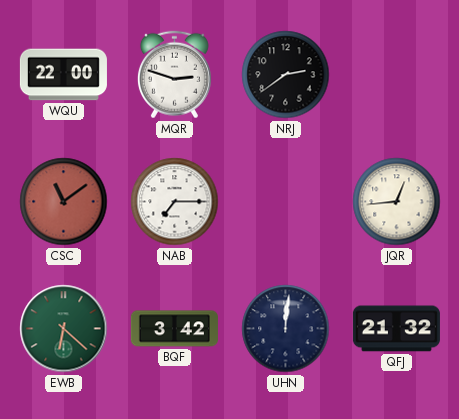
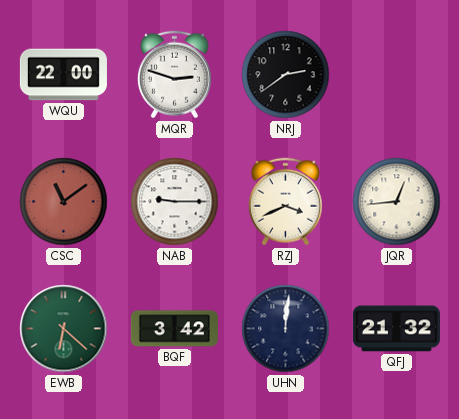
NAB: 7:15 -> 9:15 (175, 202)
RZJ: none -> 3:41 (285, 202)
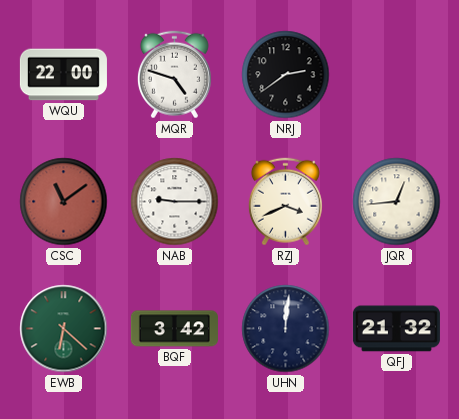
MQR: 2:48 -> 4:48 (174, 75)
